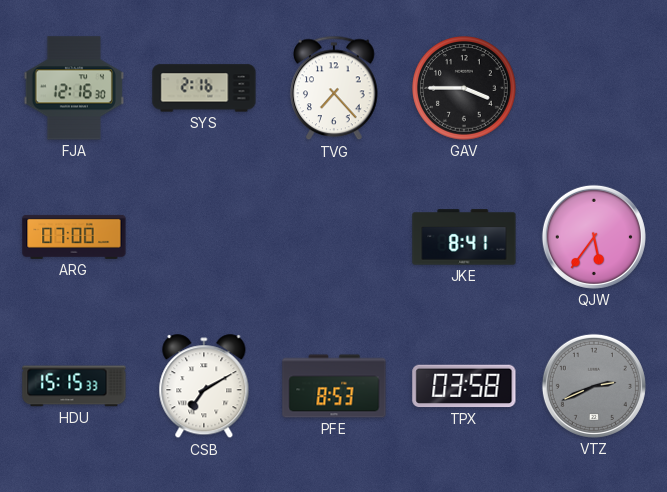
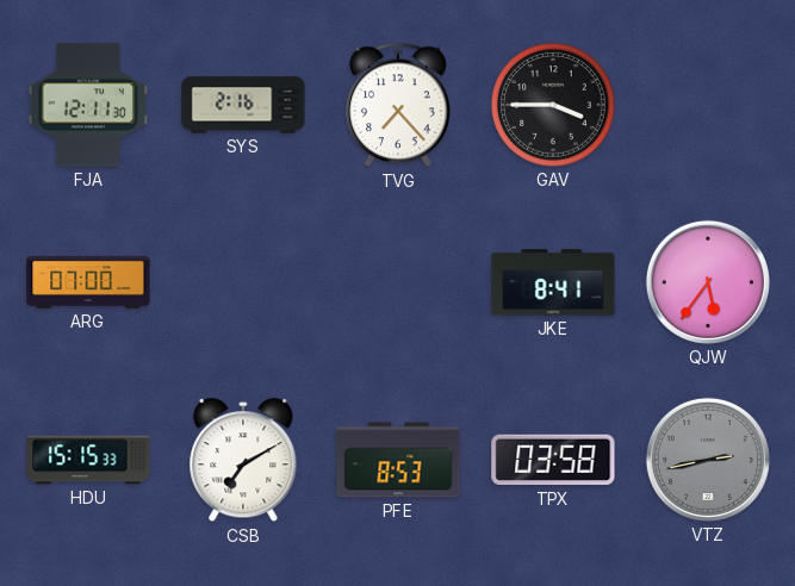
FJA: 12:16 -> 12:11 (88, 105)
VTZ: 2:41 -> 2:43 (708, 460)
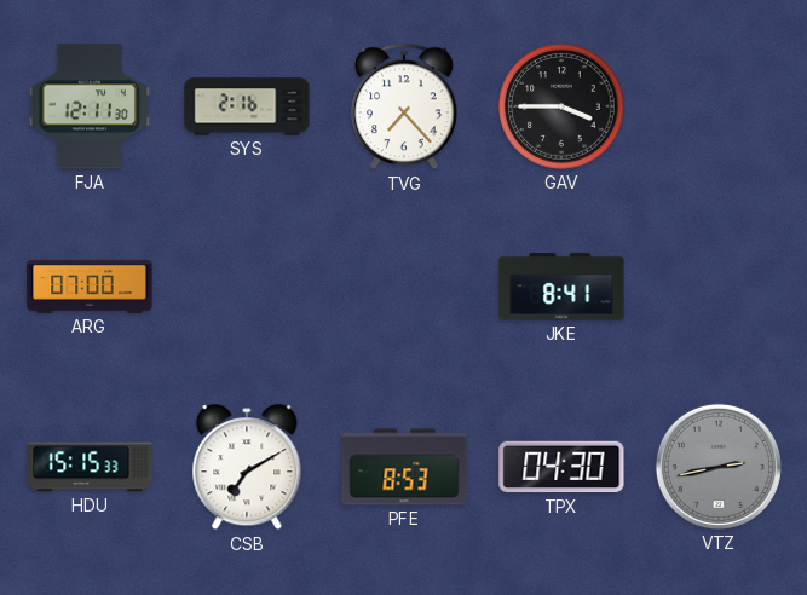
QJW: 5:36 -> none (708, 282)
TPX: 03:58 -> 04:30 (561, 467)
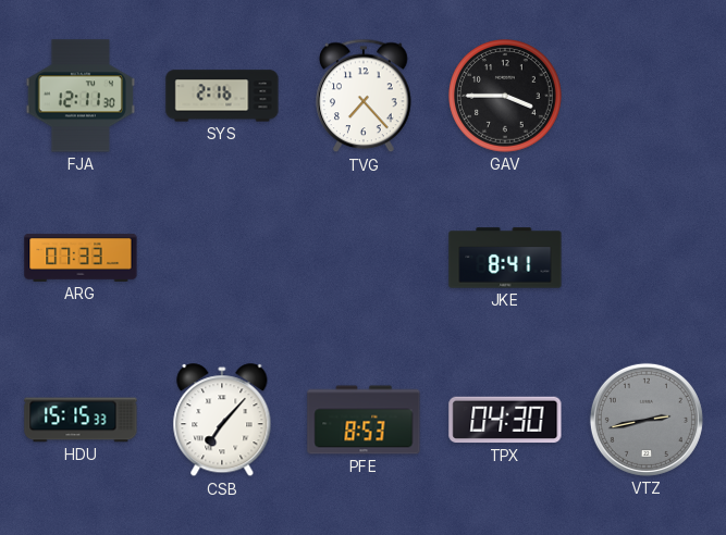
ARG: 07:00 -> 07:33 (81, 258)
CSB: 7:10 -> 7:07 (222, 421)
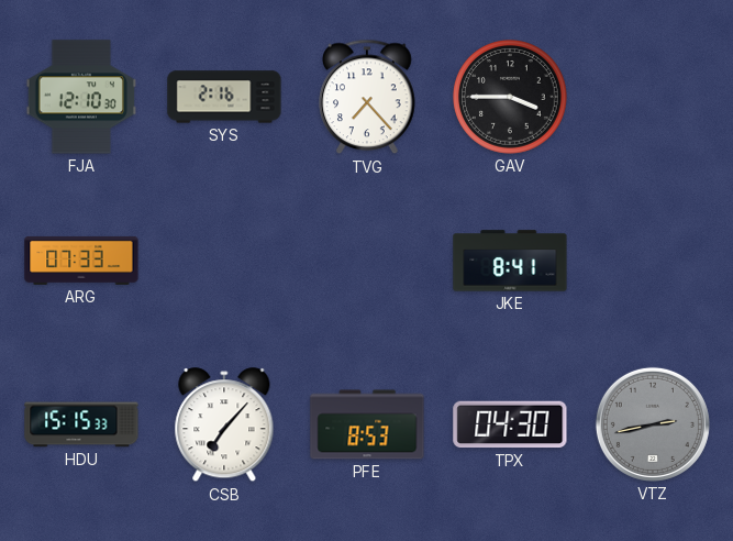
FJA: 12:11 -> 12:10 (81, 97)
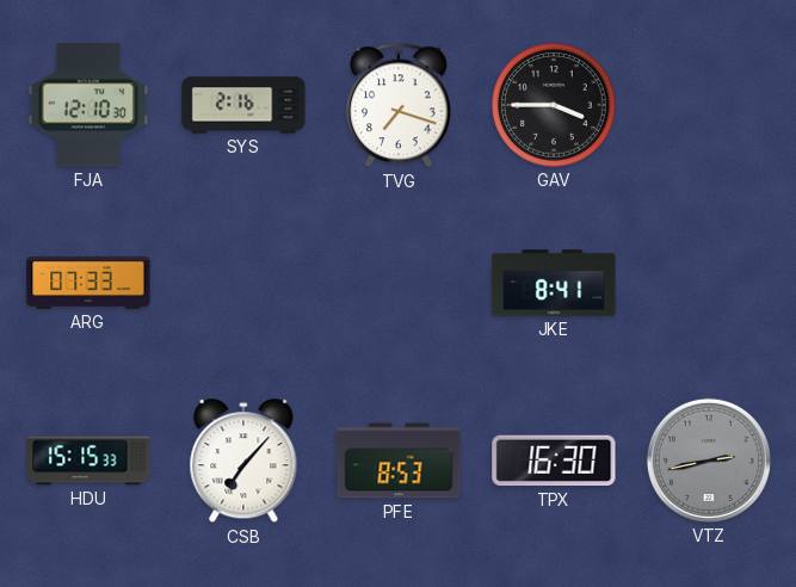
TVG: 7:23 -> 7:18 (400, 105)
TPX: 04:30 -> 16:30 (554, 461)
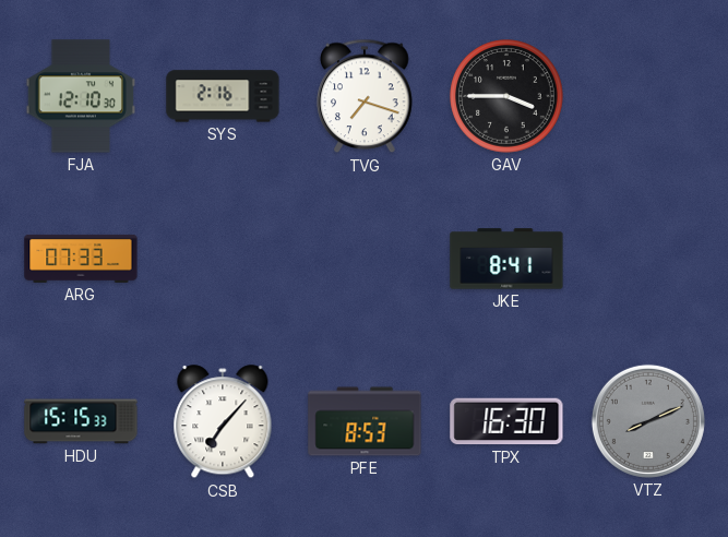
VTZ: 2:43 -> 8:11 (648, 421)
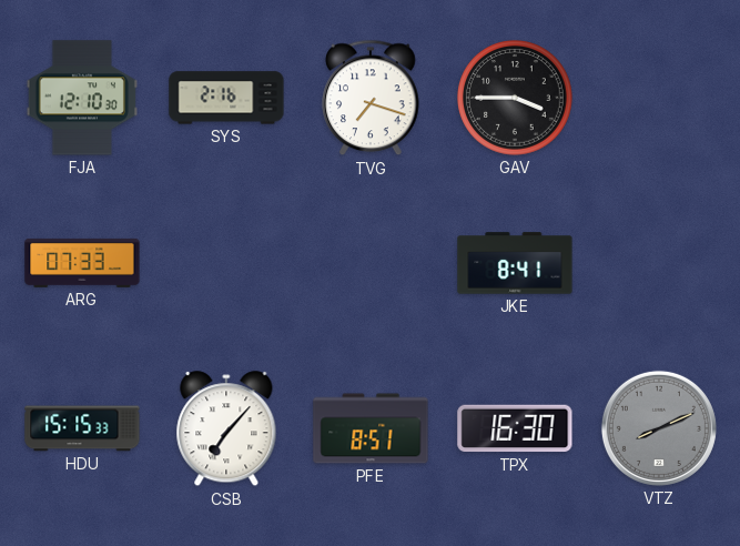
PFE: 8:53 -> 8:51 (371, 428)
